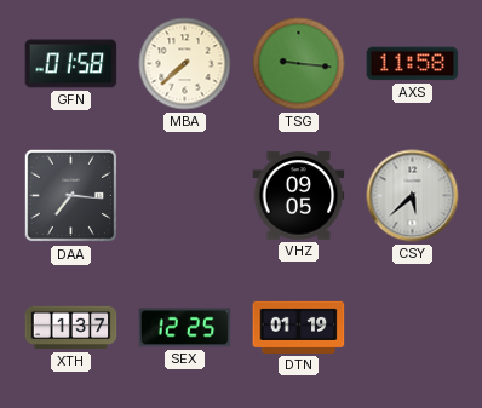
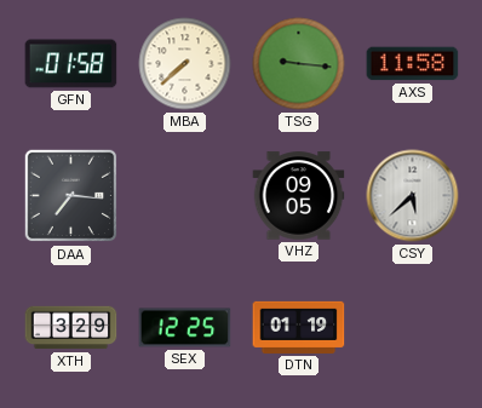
XTH: 1:37 -> 3:29 (71, 328)
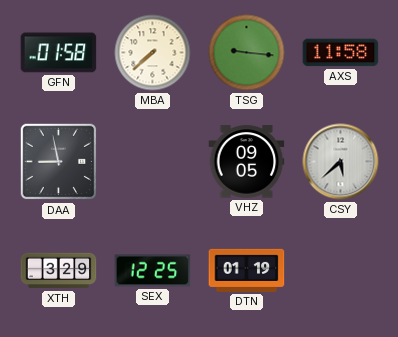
DAA: 7:16 -> 8:58 (59, 162)
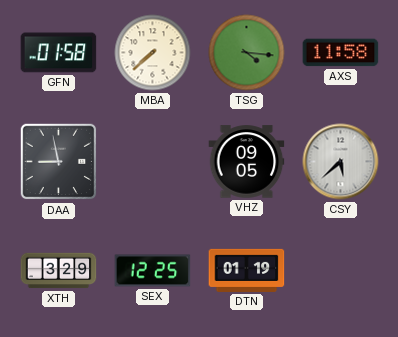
TSG: 9:16 -> 4:16 (247, 53)
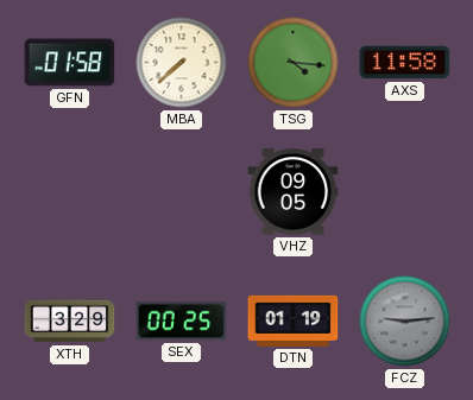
DAA: 8:58 -> none (59, 162)
CSY: 5:38 -> none (341, 162)
SEX: 12:25 -> 00:25 (182, 322)
FCZ: none -> 9:14 (405, 322)
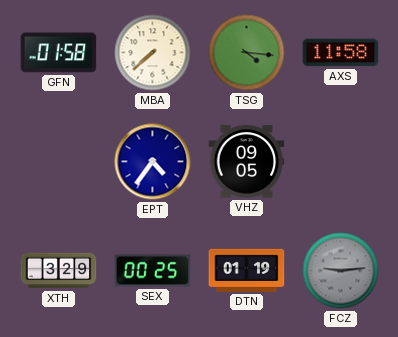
EPT: none -> 4:36 (153, 162)
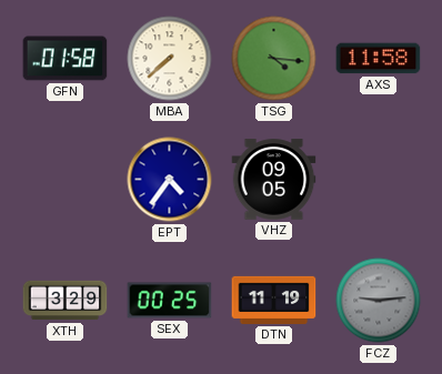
DTN: 01:19 -> 11:19 (274, 300)
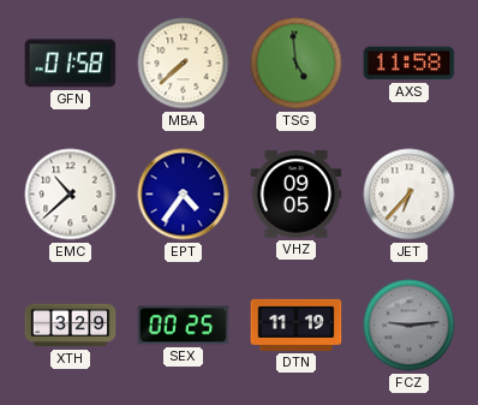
TSG: 4:16 -> 4:59 (297, 64)
EMC: none -> 10:38 (71, 195)
JET: none -> 6:37 (410, 195)
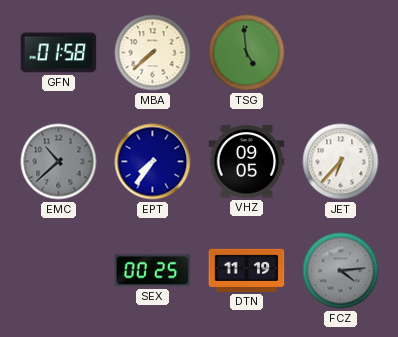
AXS: 11:58 -> none (410, 64)
EMC dial: white -> grey (59, 162)
EPT: 4:36 -> 7:36 (153, 162)
XTH: 3:29 -> none (71, 326)
FCZ: 9:14 -> 4:14 (341, 271)
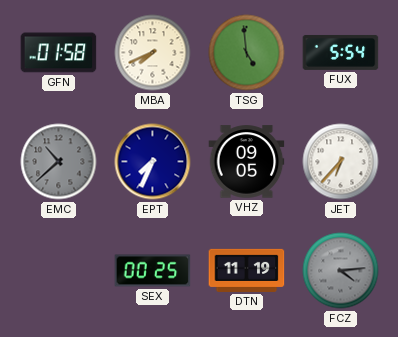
MBA: 7:38 -> 7:41 (153, 53)
FUX: none -> 5:54 (341, 52)
EPT: 7:36 -> 7:34 (153, 162)
